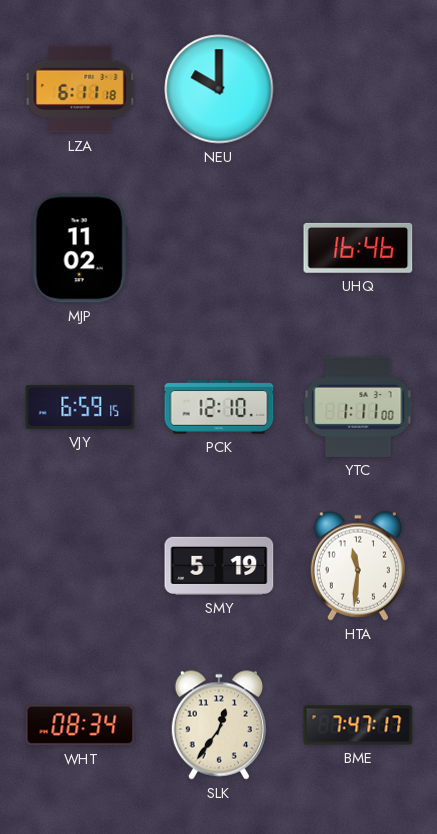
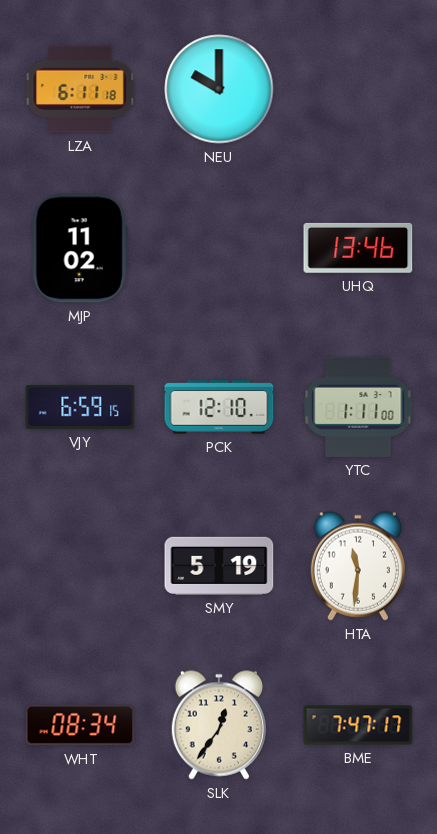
UHQ: 16:46 -> 13:46 (358, 248)
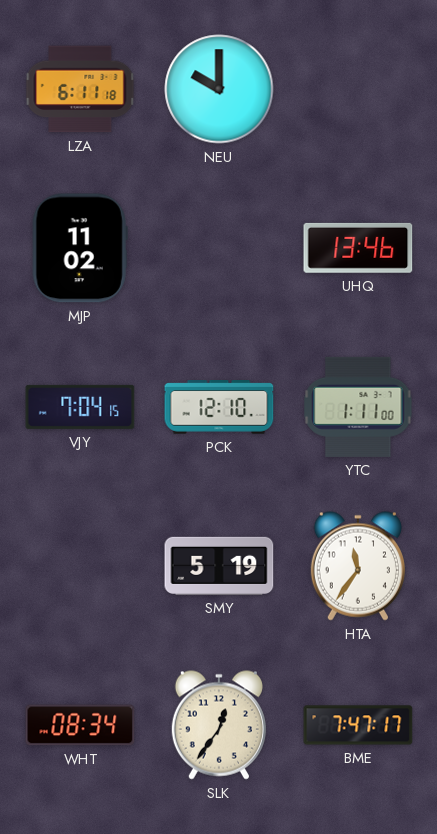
VJY: 6:59 -> 7:04 (80, 407)
HTA: 11:31 -> 11:36 (358, 566)
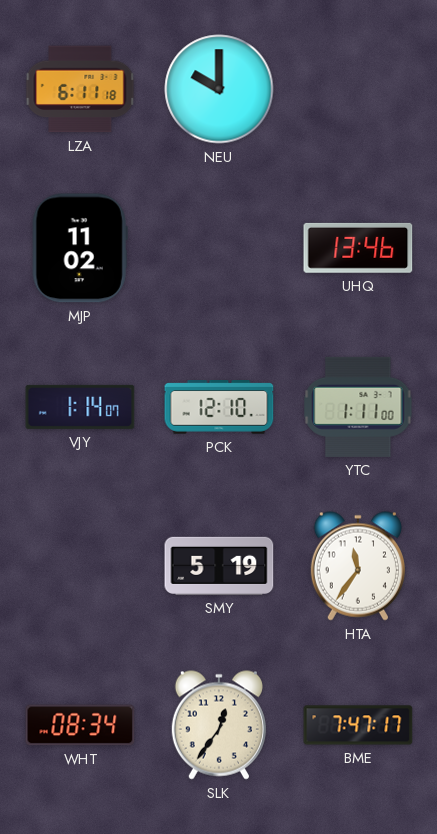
VJY: 7:04 -> 1:14 (80, 407)
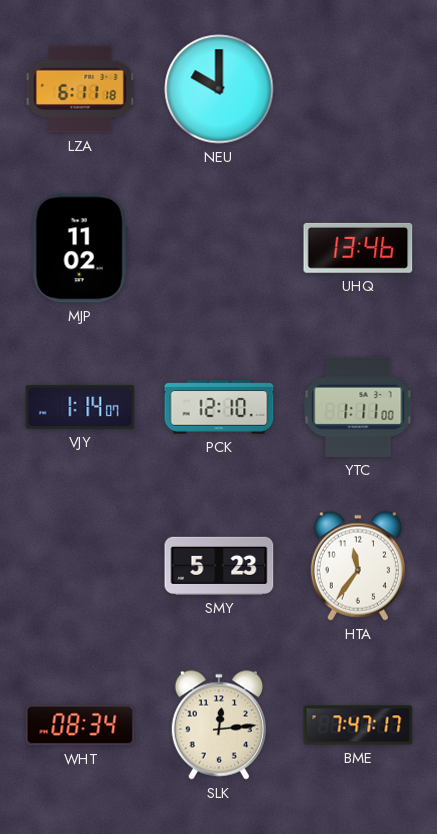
SMY: 5:19 -> 5:23 (219, 566)
SLK: 12:36 -> 12:14 (219, 725)
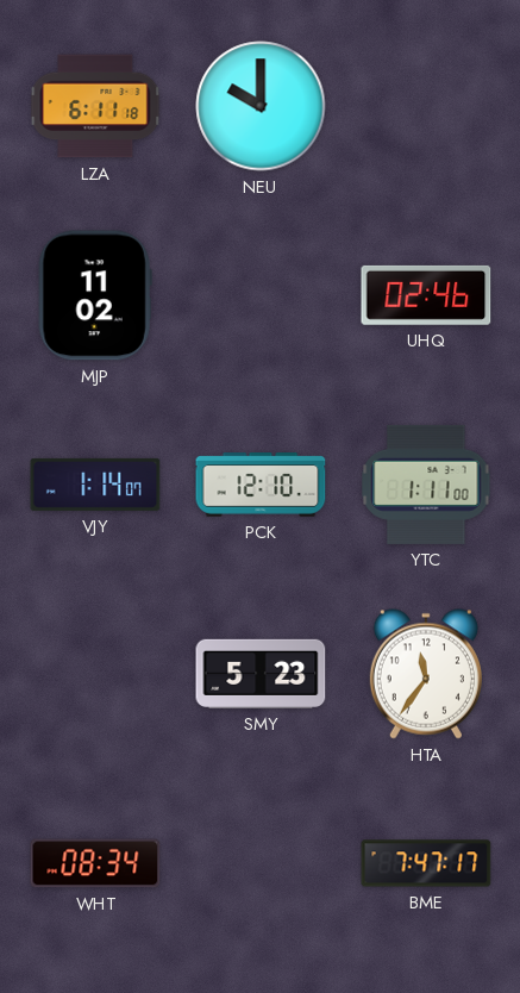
UHQ: 13:46 -> 02:46 (426, 295)
SLK: 12:14 -> none (219, 725)
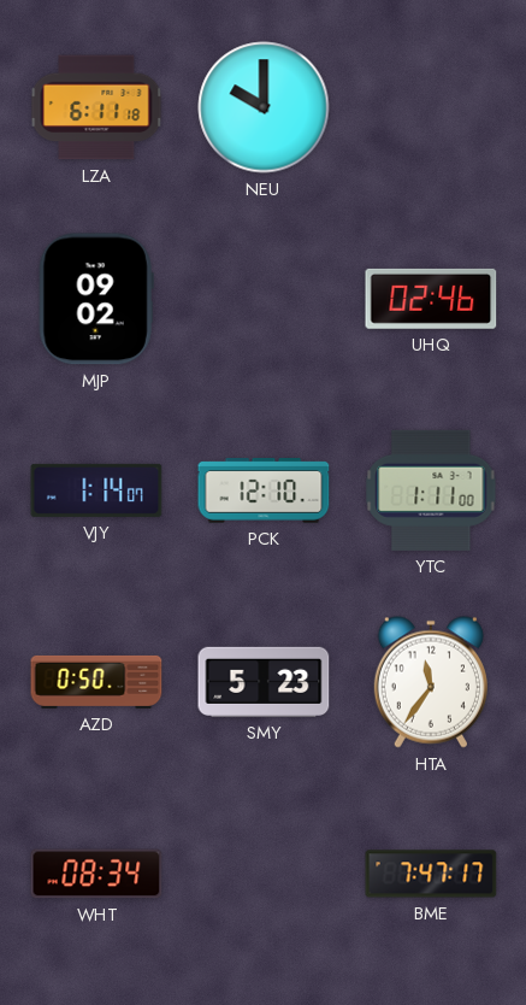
MJP: 11:02 -> 09:02 (96, 299)
AZD: none -> 0:50 (96, 682)
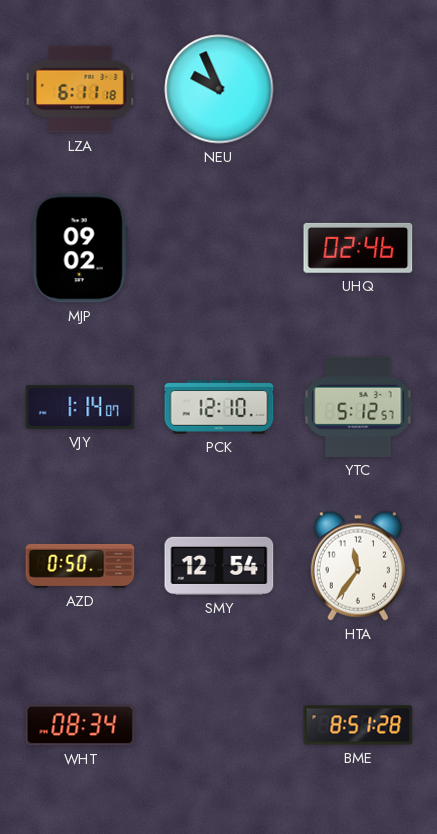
NEU: 10:00 -> 9:56 (219, 89)
YTC: 1:11 -> 5:12 (358, 407)
SMY: 5:23 -> 12:54 (219, 566)
BME: 7:47 -> 8:51 (358, 725)
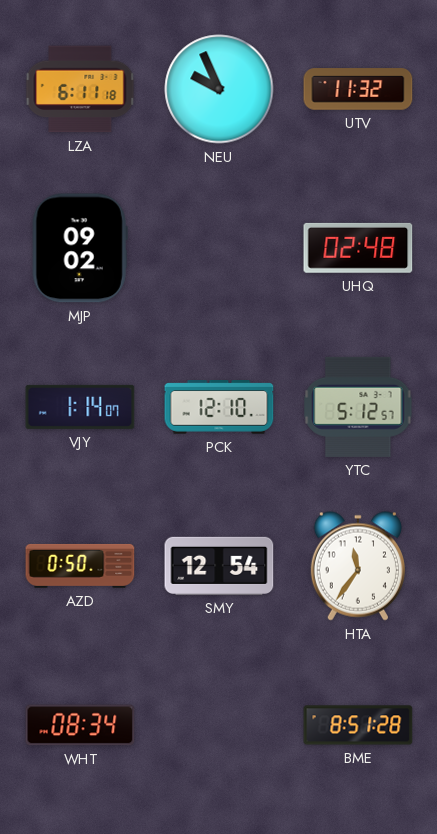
UTV: none -> 11:32 (358, 89)
UHQ: 02:46 -> 02:48 (358, 248)
